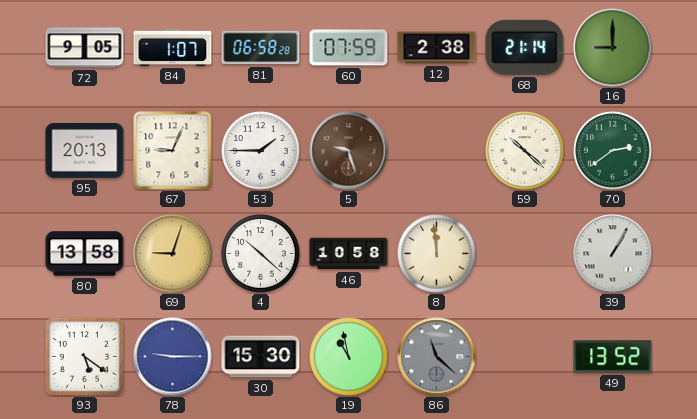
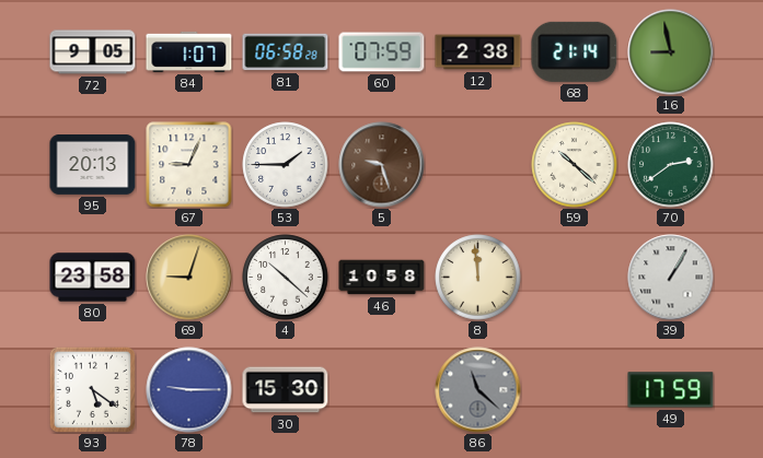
16: 9:00 -> 8:58 (671, 52)
80: 13:58 -> 23:58 (93, 278)
19: 10:58 -> none (349, 357)
49: 13:52 -> 17:59 (671, 390)
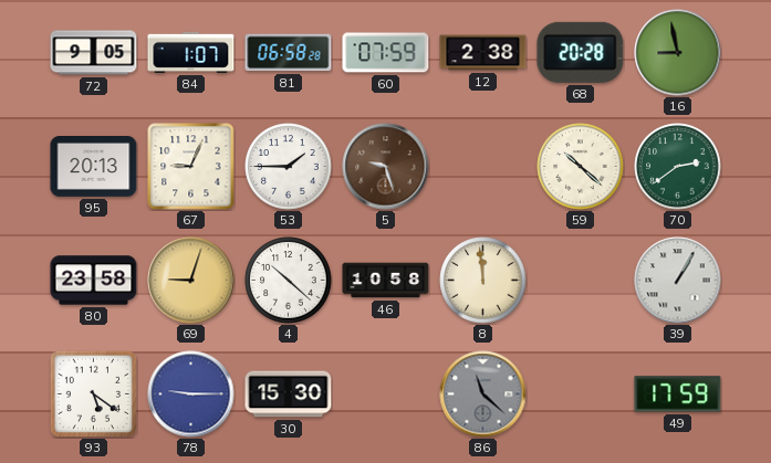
68: 21:14 -> 20:28 (581, 52)
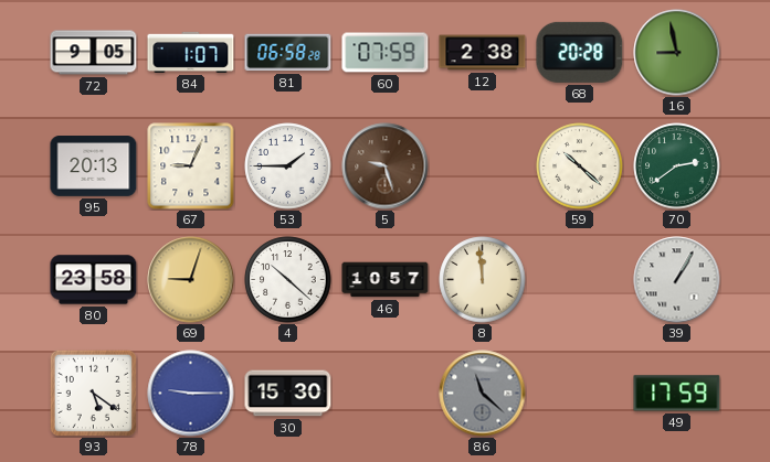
46: 10:58 -> 10:57 (386, 280)
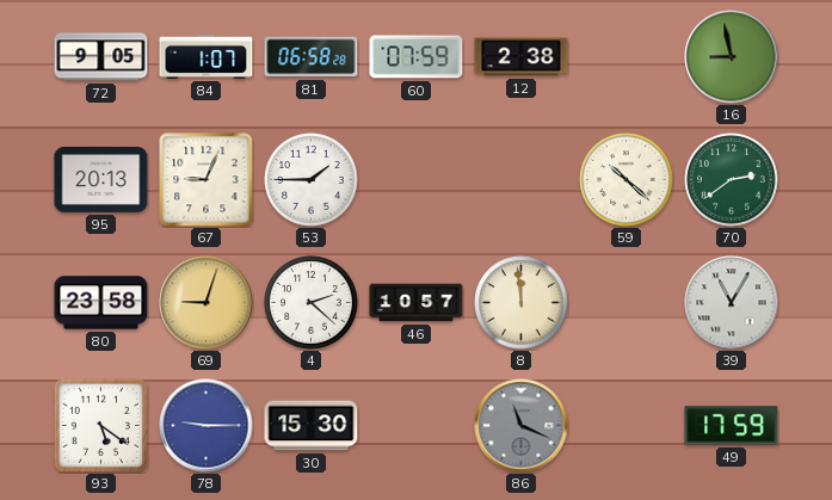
68: 20:28 -> none (580, 52)
5: 9:27 -> none (386, 166)
4: 10:22 -> 2:22 (312, 303)
39: 1:05 -> 11:05 (732, 303)
86: 11:22 -> 11:19 (522, 426)
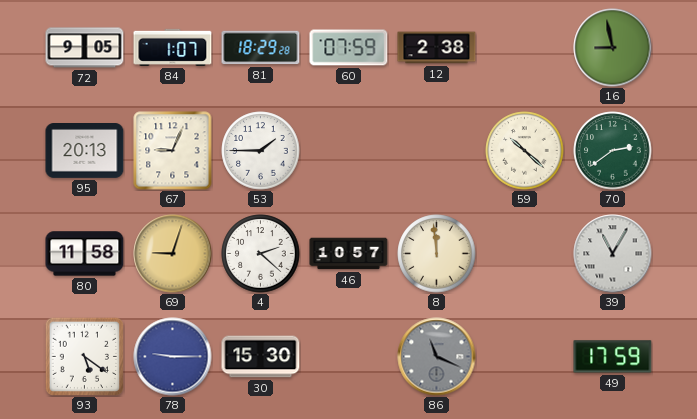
81: 06:58 -> 18:29 (261, 48)
80: 23:58 -> 11:58 (85, 254)
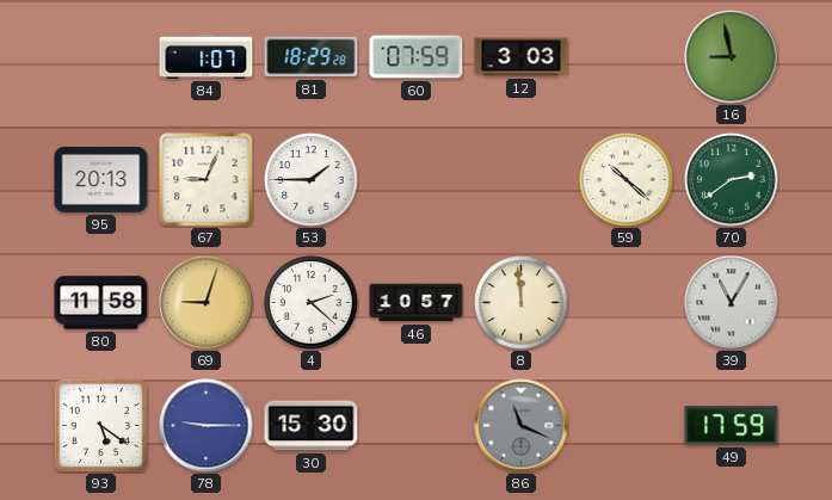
72: 9:05 -> none (85, 48)
12: 2:38 -> 3:03 (522, 57)
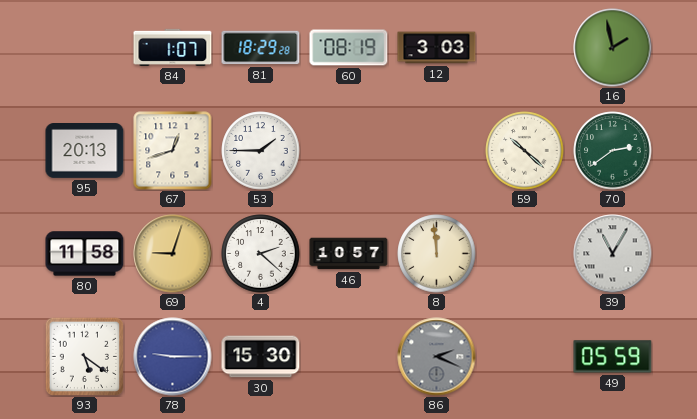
60: 07:59 -> 08:19 (349, 48)
16: 8:58 -> 1:58 (613, 48)
67: 9:04 -> 12:42 (173, 151)
86: 11:19 -> 2:19 (437, 357)
49: 17:59 -> 05:59 (613, 357)
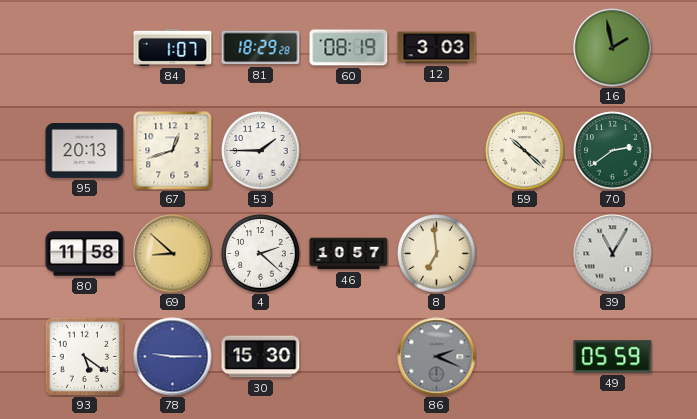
69: 9:03 -> 8:52 (173, 254)
8: 11:59 -> 6:59 (437, 254)
